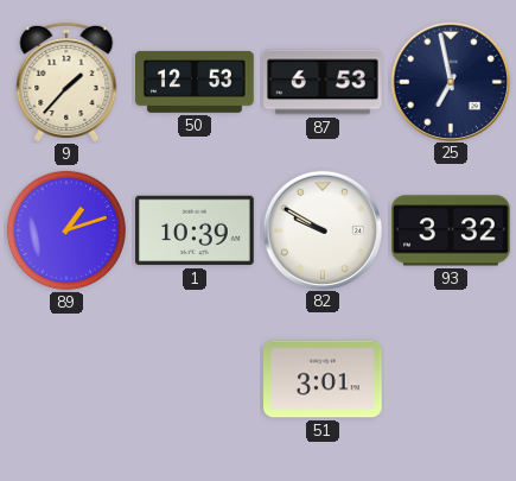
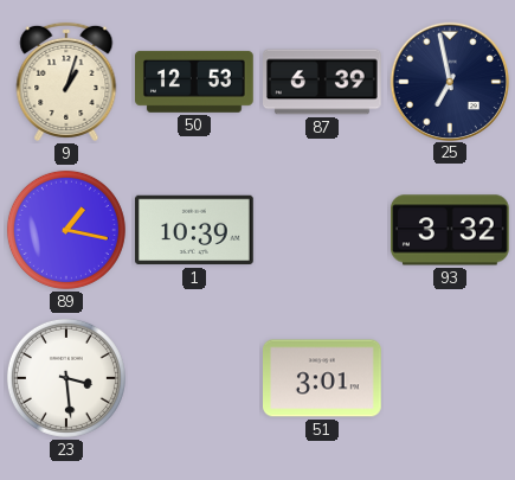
9: 1:37 -> 1:03 (66, 82)
87: 6:53 -> 6:39 (323, 82)
89: 1:12 -> 1:17 (66, 230)
82: 9:50 -> none (321, 229)
23: none -> 3:29 (66, 378)
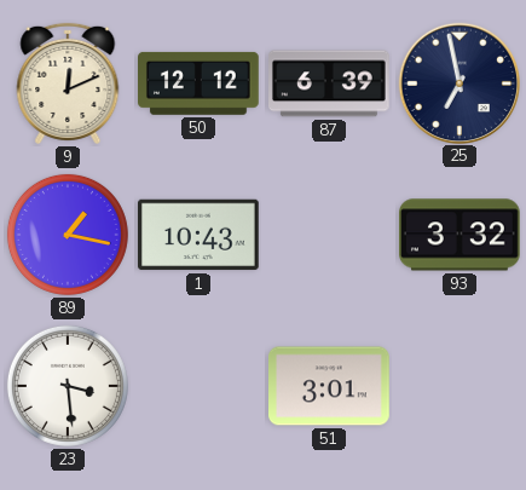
9: 1:03 -> 12:11 (68, 83)
50: 12:53 -> 12:12 (200, 83)
1: 10:39 -> 10:43 (200, 235)
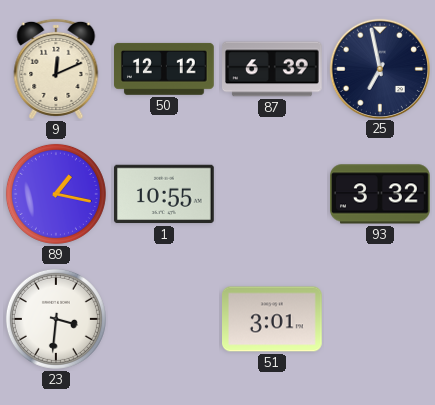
1: 10:43 -> 10:55 (165, 194)
23: 3:29 -> 3:31 (56, 319)
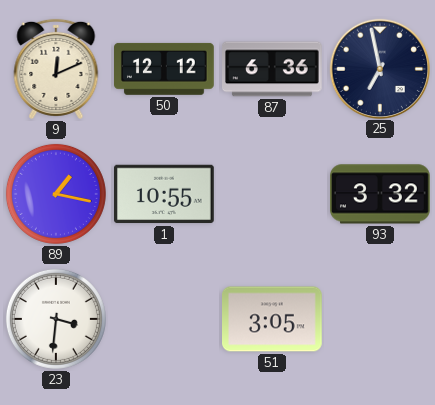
87: 6:39 -> 6:36 (273, 69)
51: 3:01 -> 3:05 (273, 319)
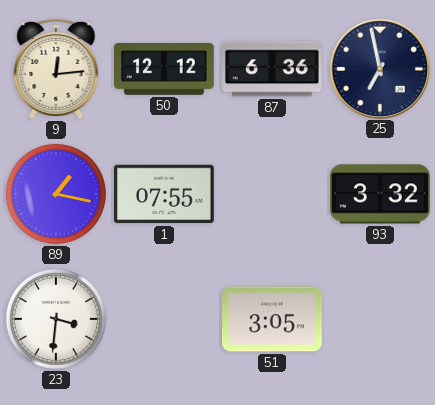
9: 12:11 -> 12:14 (56, 69)
1: 10:55 -> 07:55 (165, 194)
